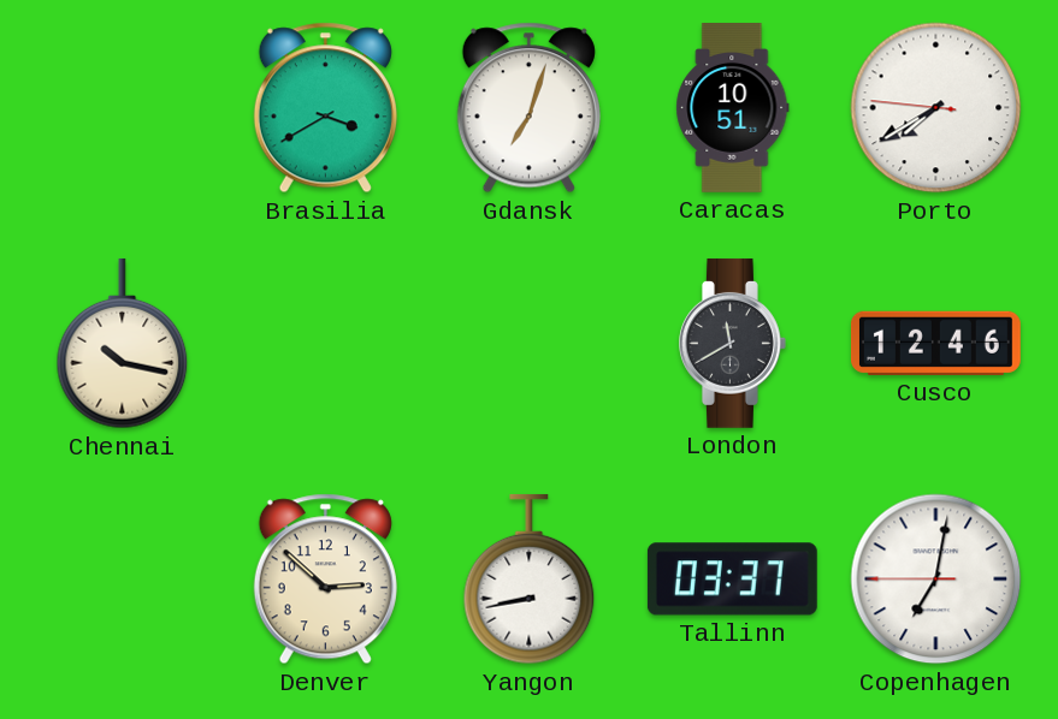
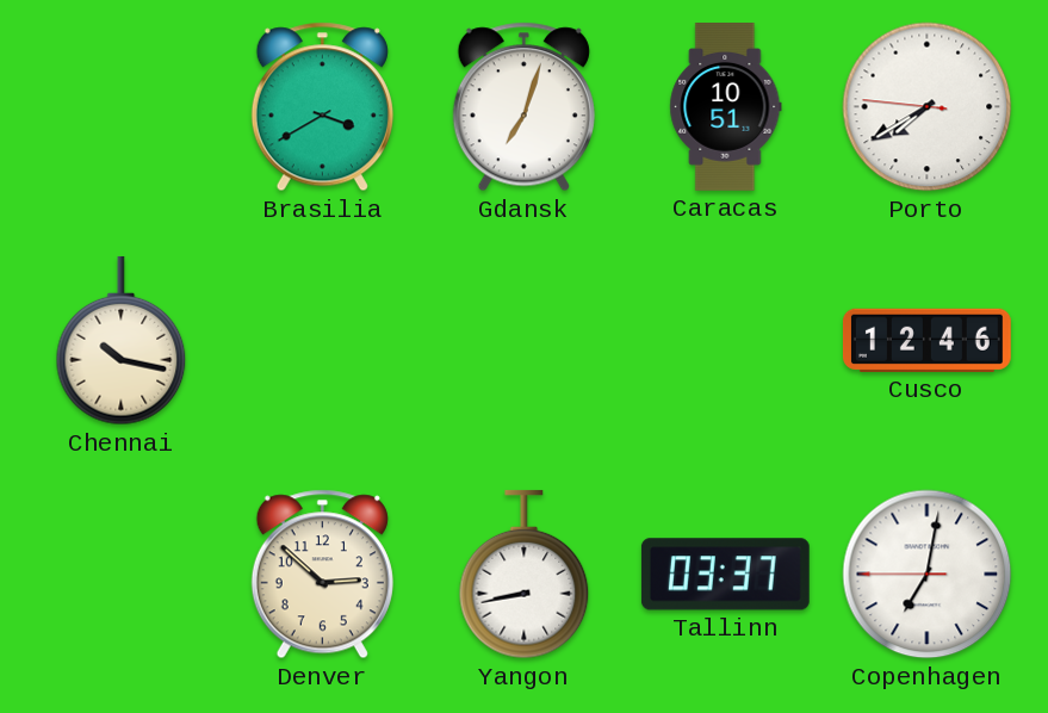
London: 11:40 -> none (733, 343)
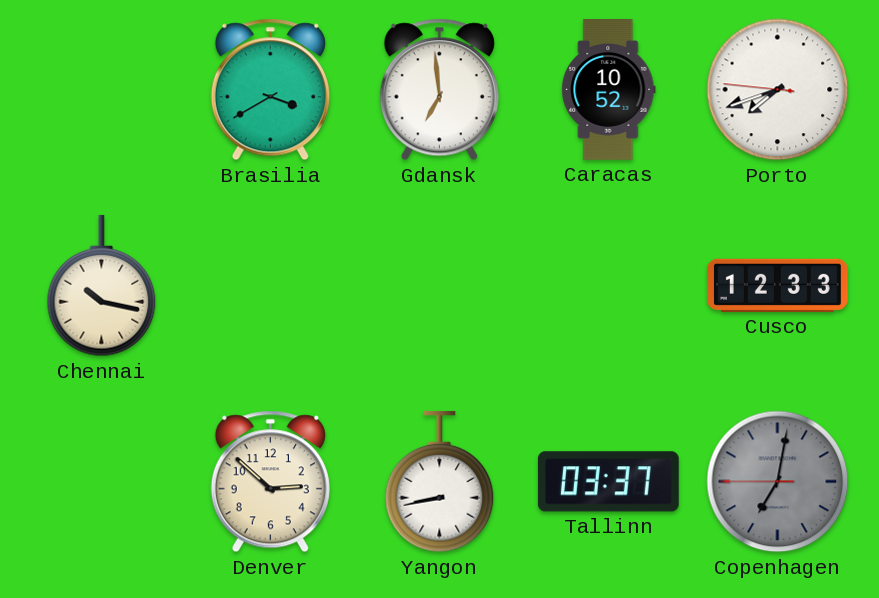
Gdansk: 7:03 -> 6:59 (439, 90)
Caracas: 10:51 -> 10:52 (609, 90)
Porto: 7:39 -> 7:41 (778, 90)
Cusco: 12:46 -> 12:33 (777, 285)
Copenhagen dial: white -> grey (778, 482)
